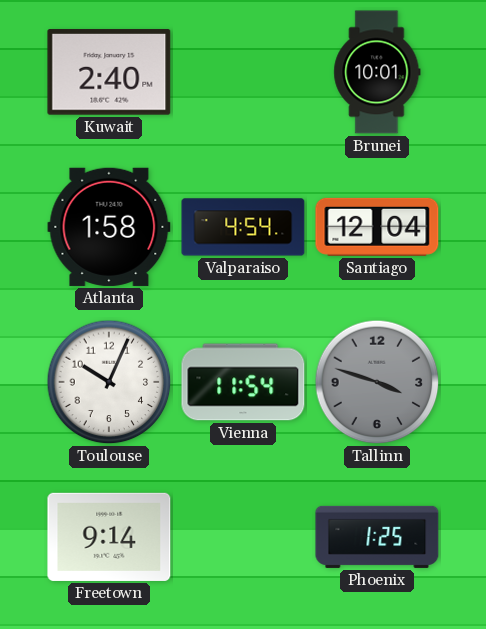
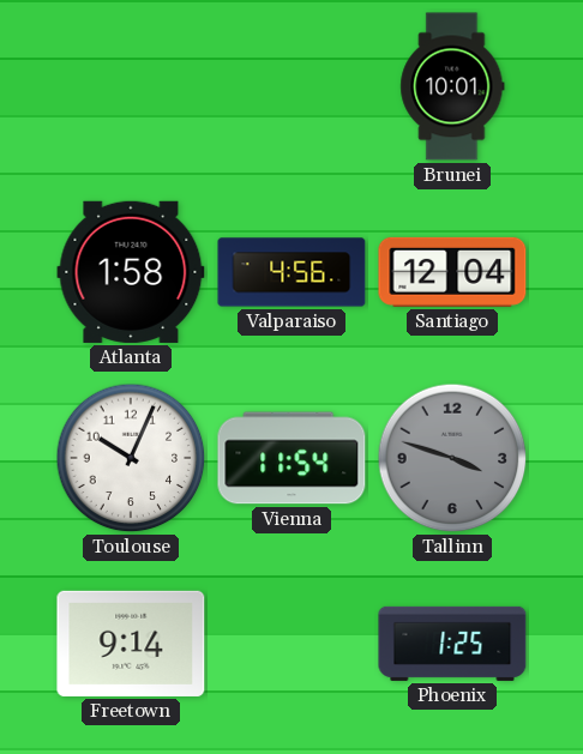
Kuwait: 2:40 -> none (109, 72)
Valparaiso: 4:54 -> 4:56 (291, 272)
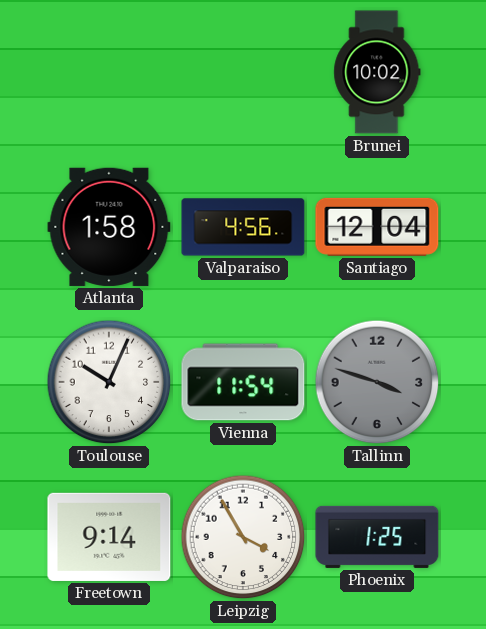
Brunei: 10:01 -> 10:02 (377, 72)
Leipzig: none -> 3:55 (243, 537)
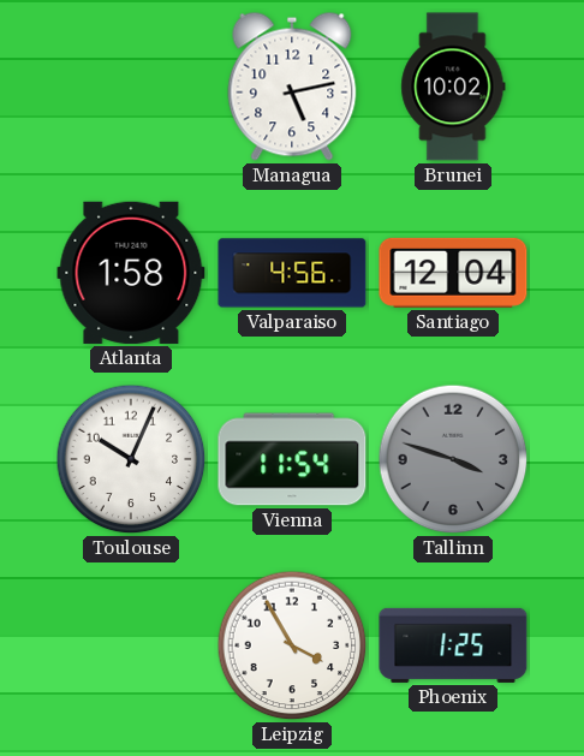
Managua: none -> 5:13 (292, 87)
Freetown: 9:14 -> none (109, 537)
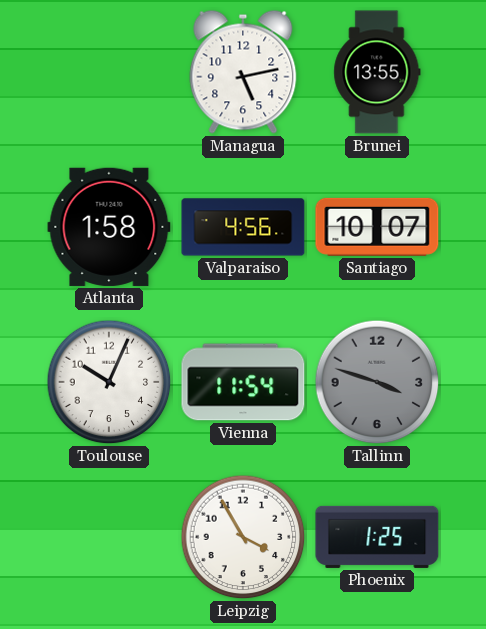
Brunei: 10:02 -> 13:55 (377, 72)
Santiago: 12:04 -> 10:07 (377, 227)
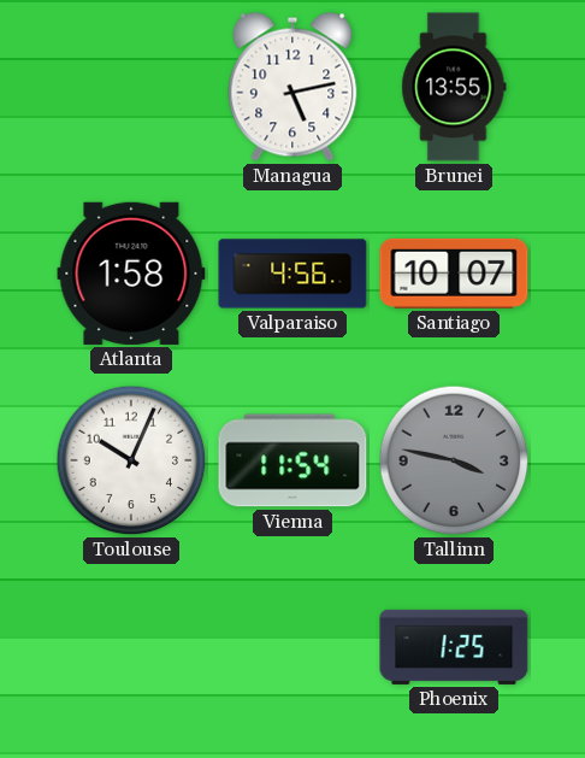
Tallinn: 3:48 -> 3:47 (454, 460)
Leipzig: 3:55 -> none (243, 537)
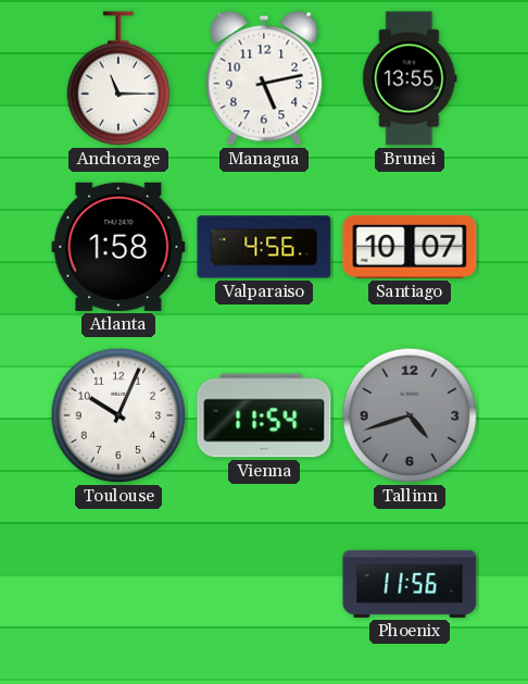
Anchorage: none -> 11:15 (118, 78)
Tallinn: 3:47 -> 4:42 (410, 415)
Phoenix: 1:25 -> 11:56 (410, 584)
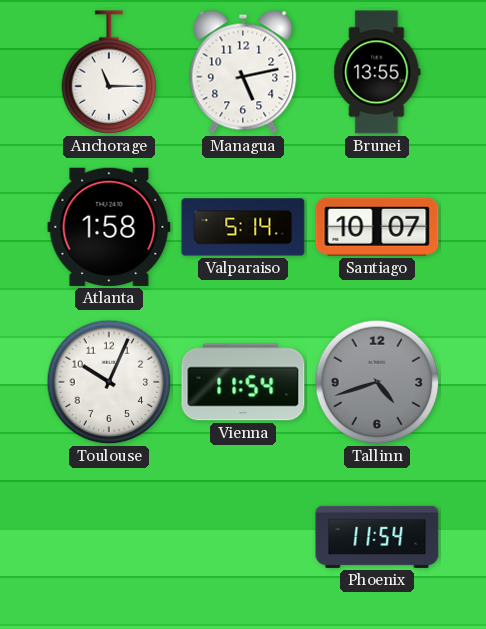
Valparaiso: 4:56 -> 5:14 (243, 227)
Phoenix: 11:56 -> 11:54 (377, 537)
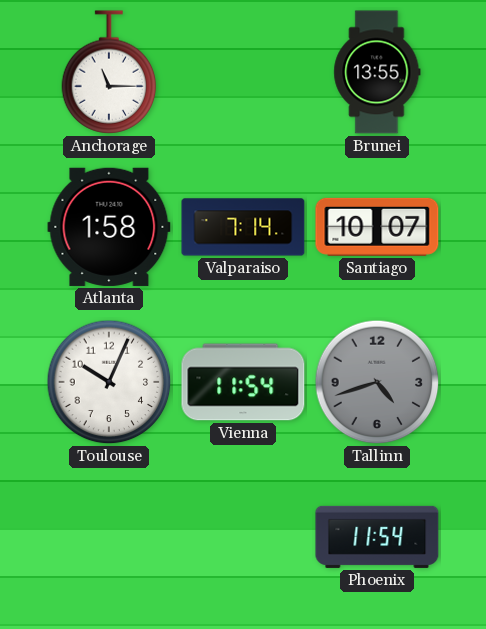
Managua: 5:13 -> none (243, 72)
Valparaiso: 5:14 -> 7:14 (243, 227)
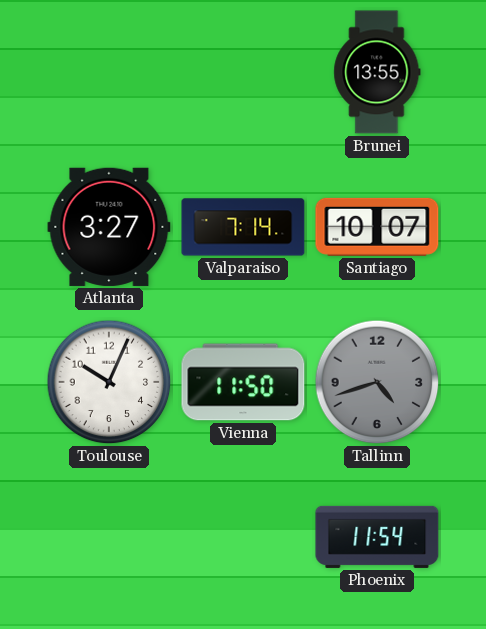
Anchorage: 11:15 -> none (109, 72)
Atlanta: 1:58 -> 3:27 (109, 227)
Vienna: 11:54 -> 11:50 (243, 382)
